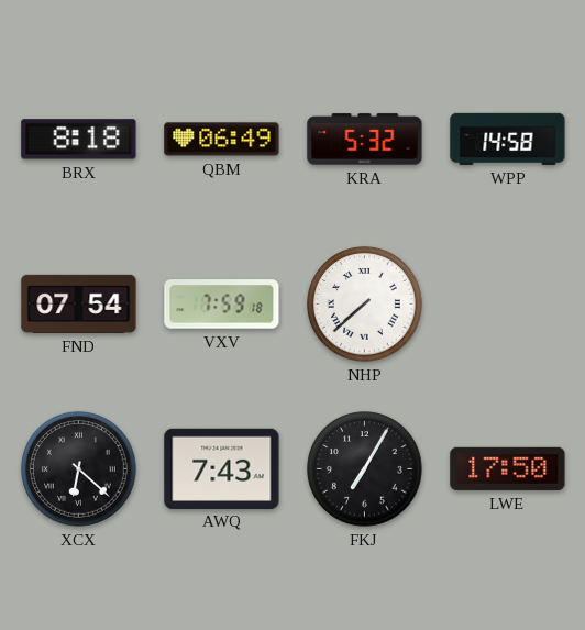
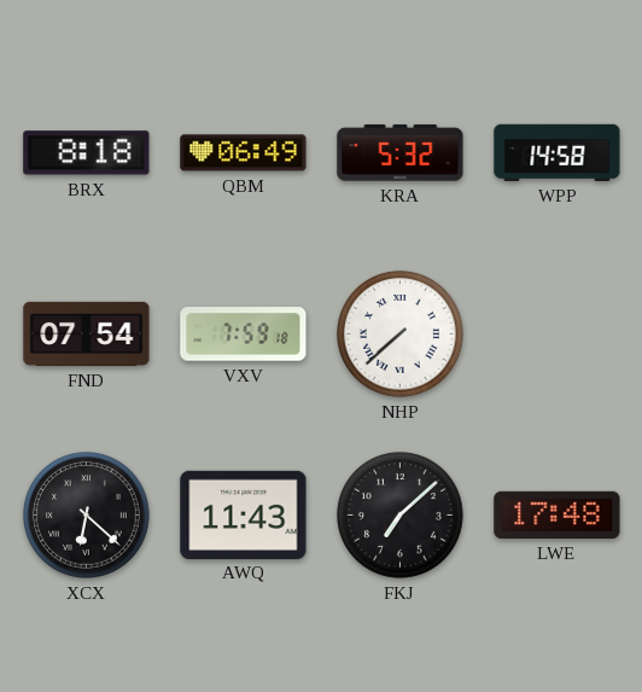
AWQ: 7:43 -> 11:43 (244, 514)
FKJ: 7:05 -> 7:08 (401, 516)
LWE: 17:50 -> 17:48 (558, 514)
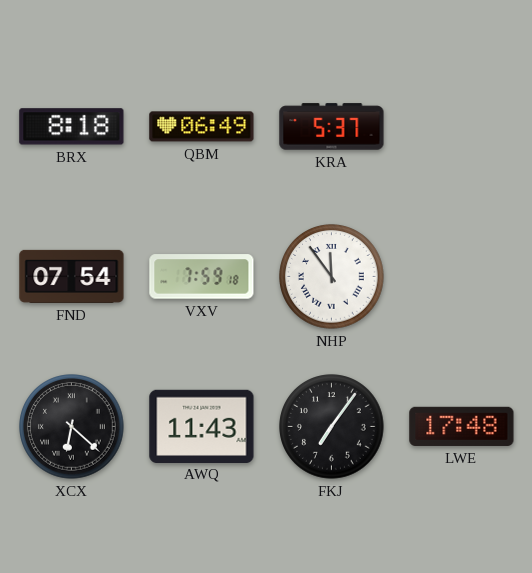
KRA: 5:32 -> 5:37 (332, 127)
WPP: 14:58 -> none (558, 152)
NHP: 7:38 -> 11:54 (332, 277)
FKJ: 7:08 -> 7:06 (332, 427)
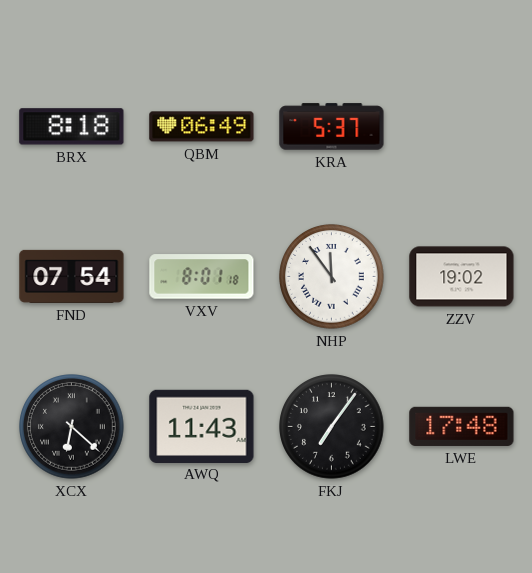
VXV: 7:59 -> 8:01 (202, 277)
ZZV: none -> 19:02 (462, 277)
